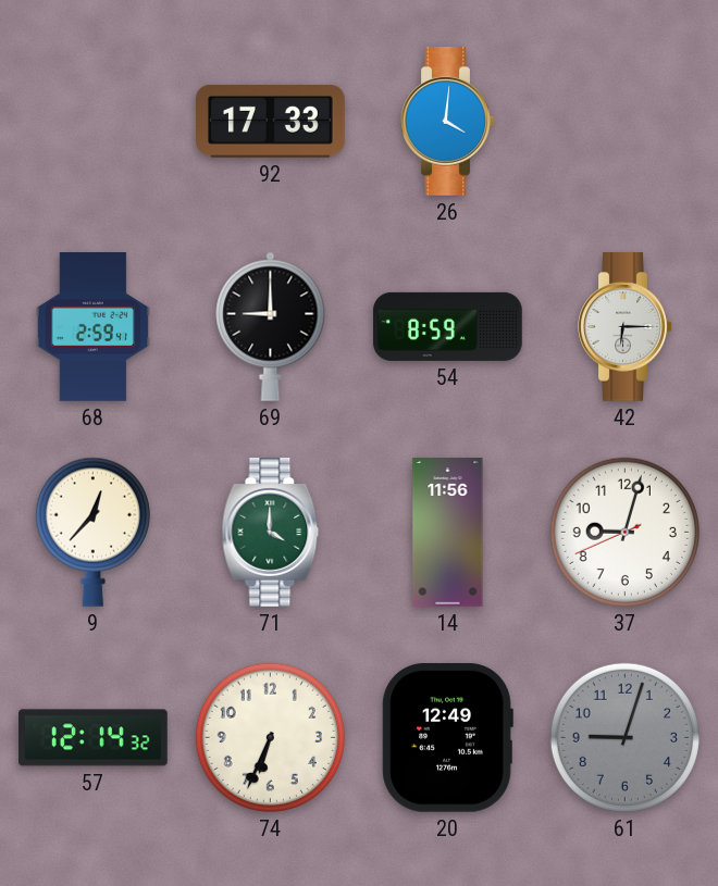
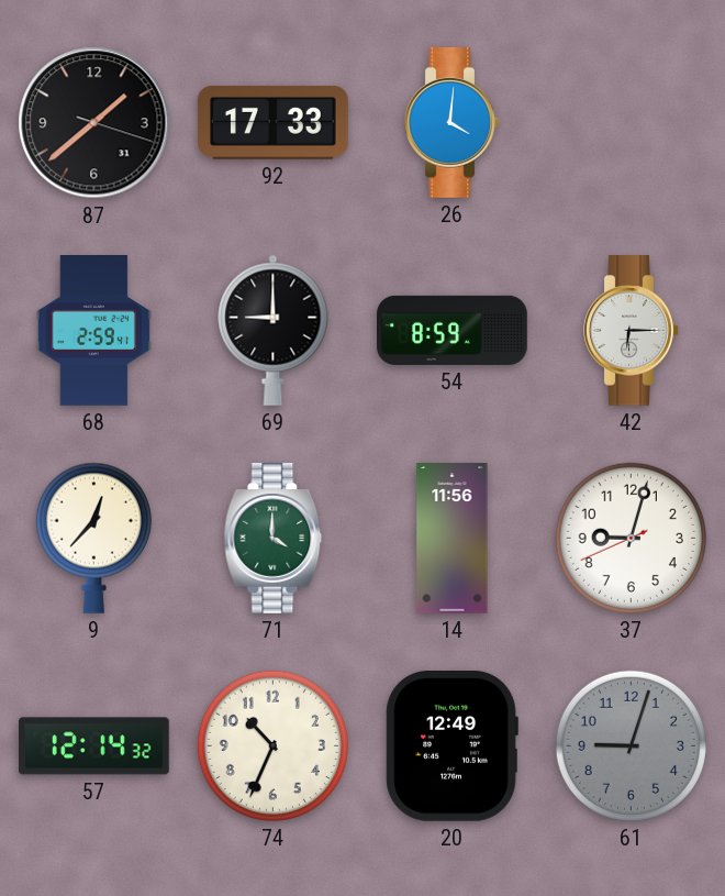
87: none -> 1:38 (94, 123)
74: 6:34 -> 10:34 (272, 745)
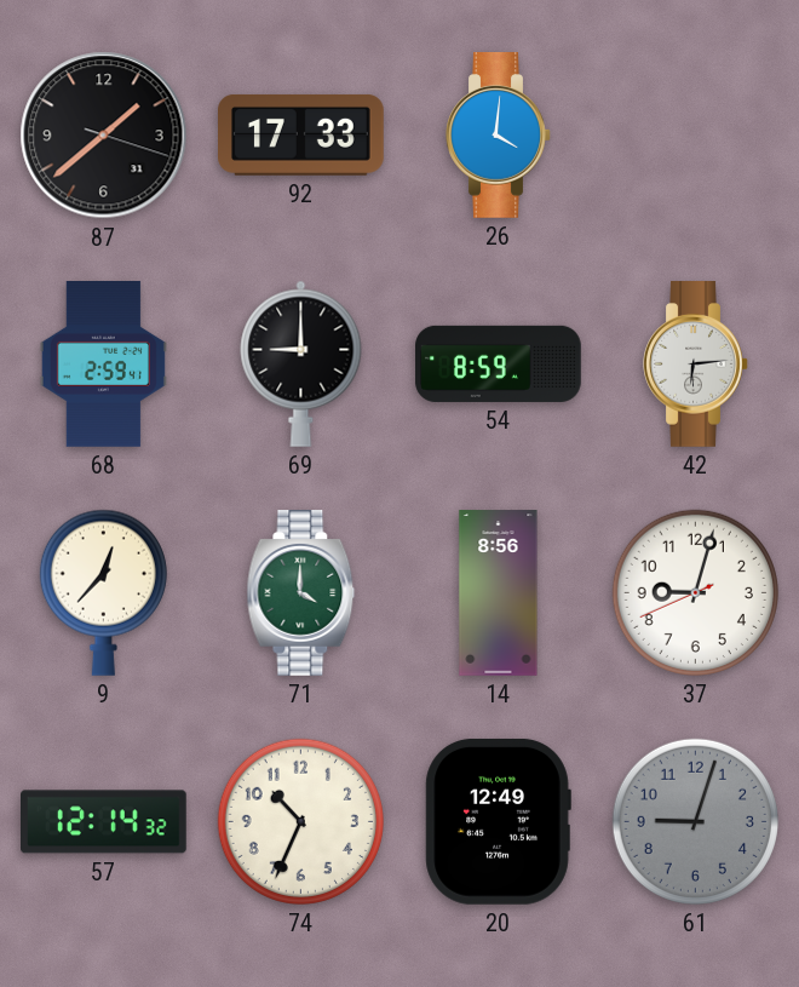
42: 6:15 -> 6:14 (696, 365)
14: 11:56 -> 8:56 (499, 593)
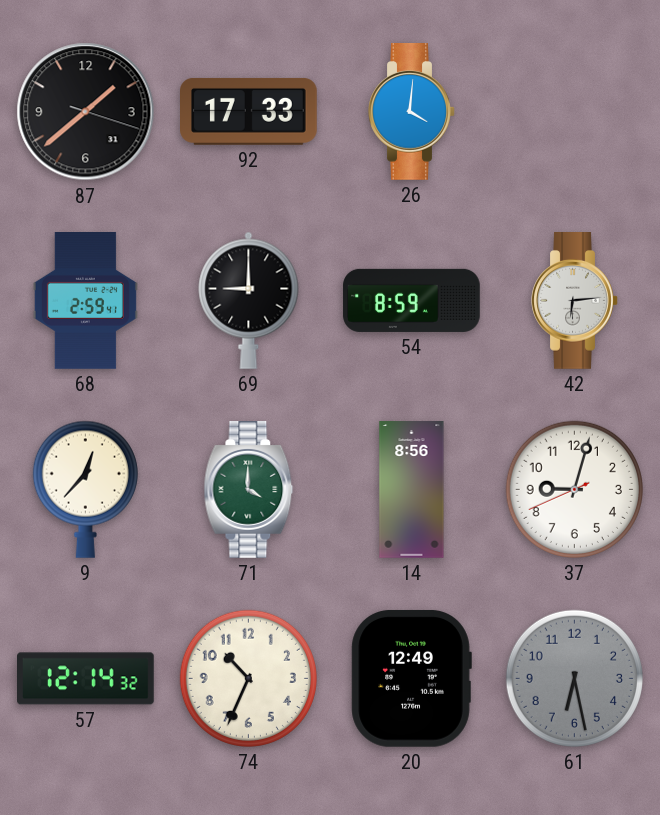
61: 9:03 -> 6:28 (574, 678)
